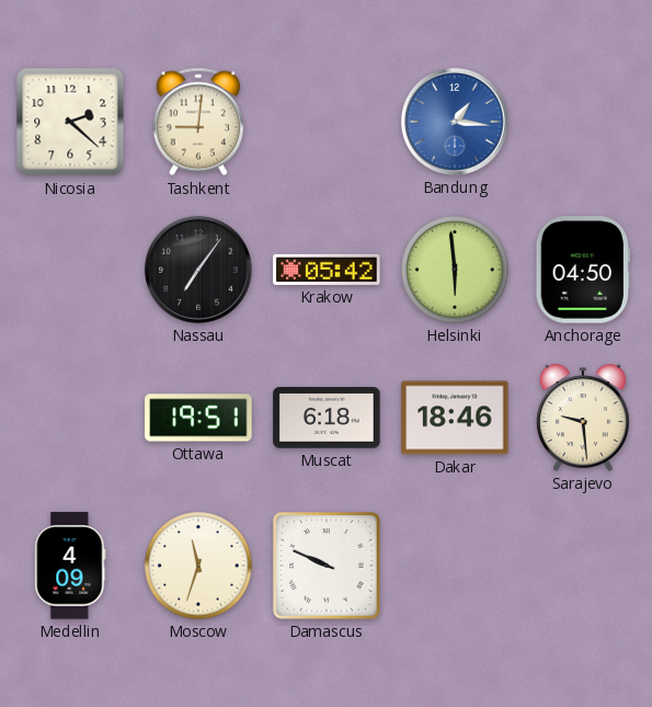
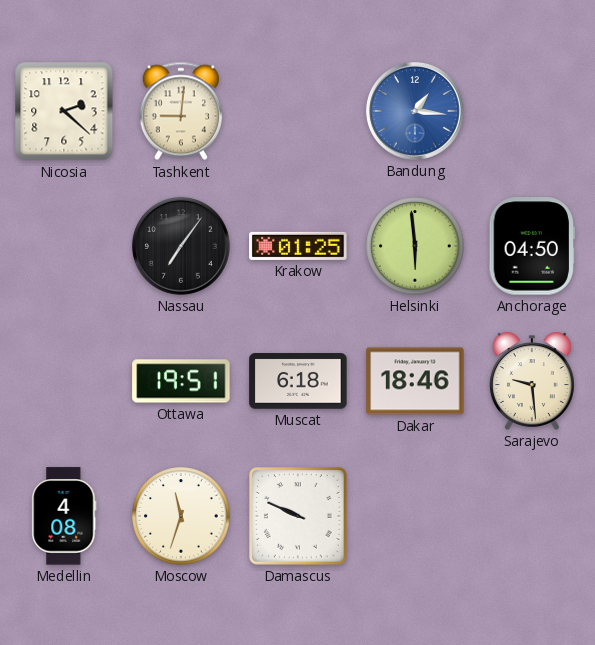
Krakow: 05:42 -> 01:25 (298, 246)
Medellin: 4:09 -> 4:08 (64, 516)
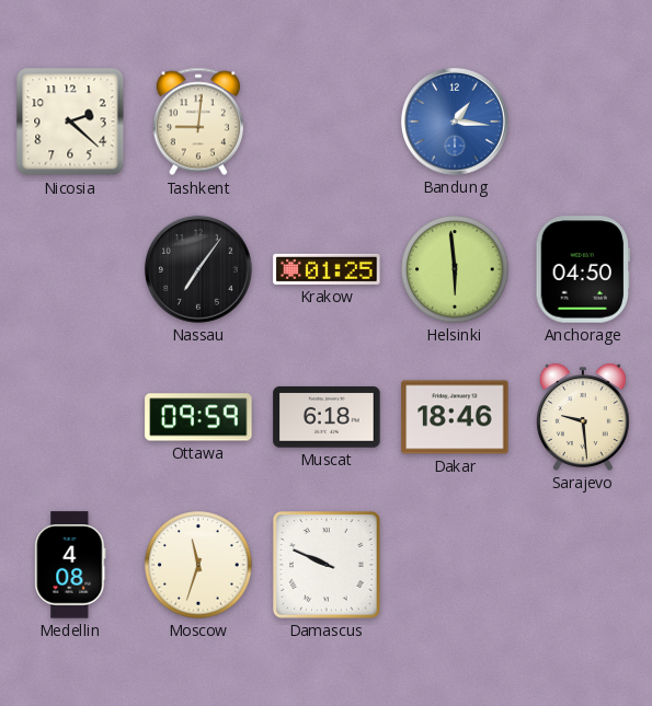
Ottawa: 19:51 -> 09:59 (198, 417)
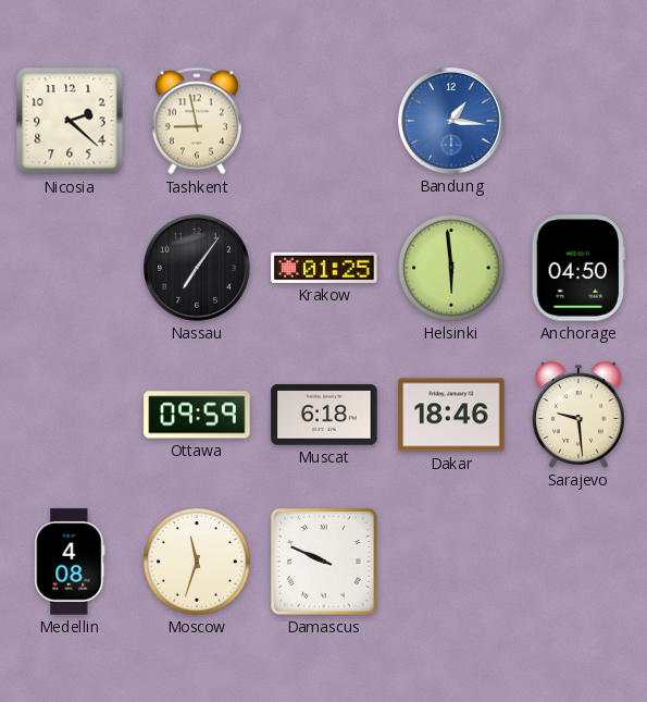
Tashkent: 9:01 -> 8:58 (197, 121)
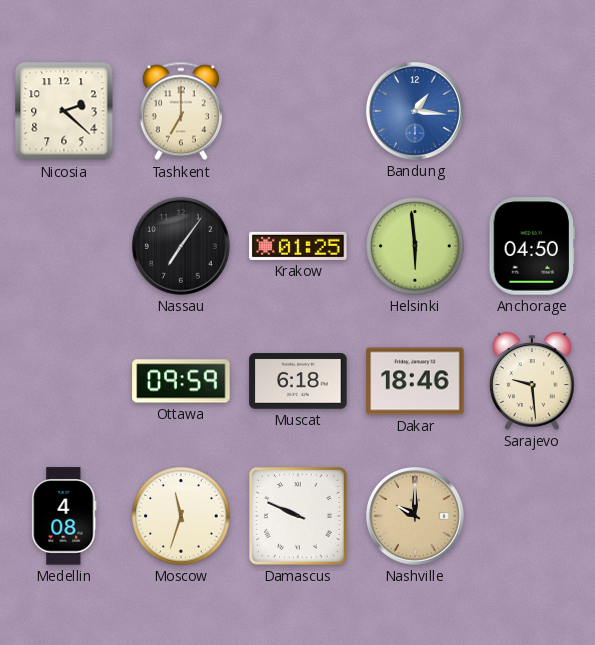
Tashkent: 8:58 -> 7:00 (181, 111)
Nashville: none -> 10:00 (415, 516)
